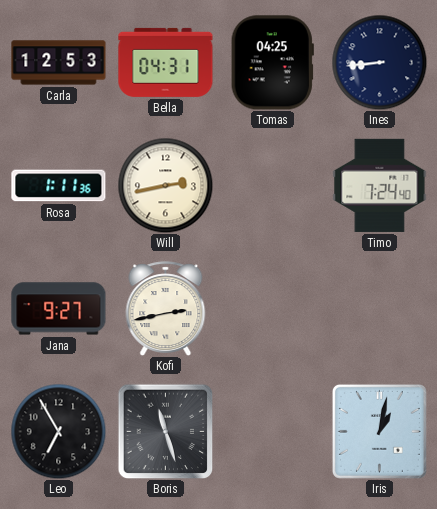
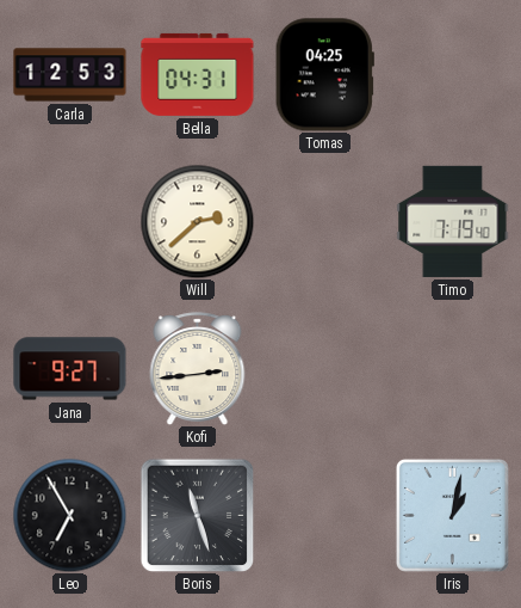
Ines: 8:44 -> none (379, 62)
Rosa: 1:11 -> none (59, 186)
Will: 2:43 -> 2:38 (197, 221)
Timo: 7:24 -> 7:19 (453, 221)
Kofi: 2:43 -> 2:44 (198, 368)
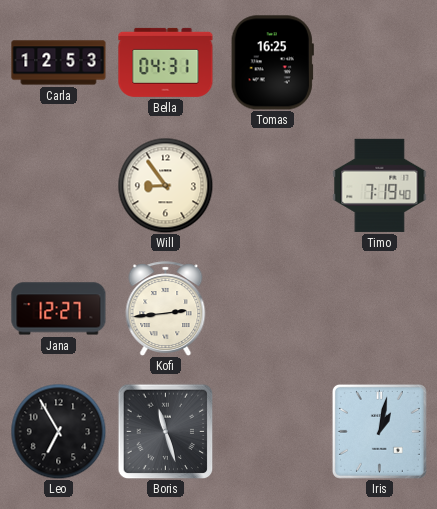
Tomas: 04:25 -> 16:25 (272, 63)
Will: 2:38 -> 8:54 (165, 185)
Jana: 9:27 -> 12:27 (59, 309)
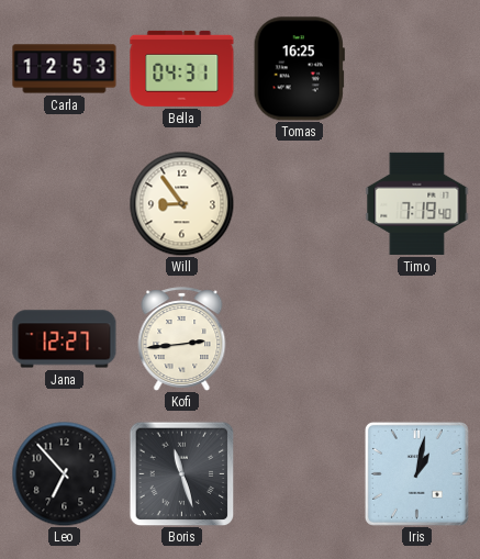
Leo: 6:55 -> 6:53 (64, 473)
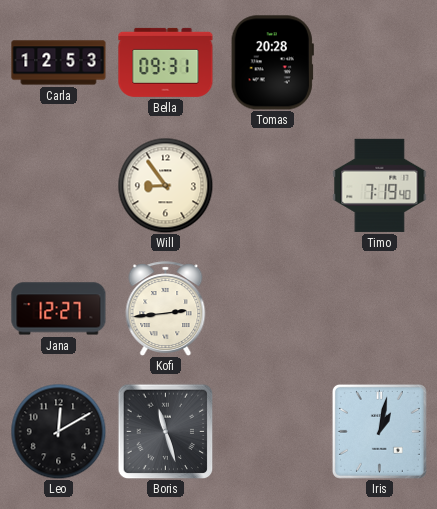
Bella: 04:31 -> 09:31 (166, 62)
Tomas: 16:25 -> 20:28 (272, 63)
Leo: 6:53 -> 12:10 (58, 431)
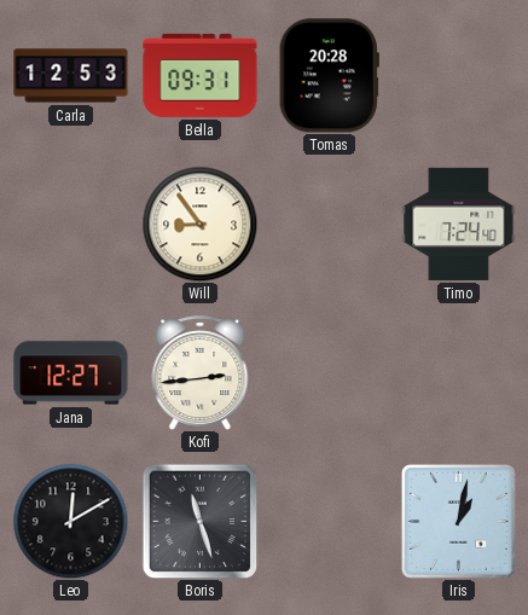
Timo: 7:19 -> 7:24 (459, 224)
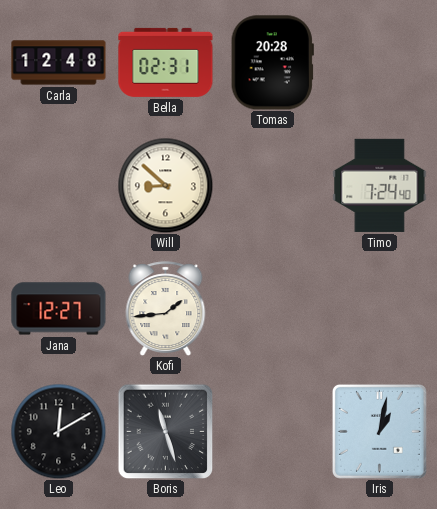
Carla: 12:53 -> 12:48 (59, 63)
Bella: 09:31 -> 02:31 (166, 62)
Will: 8:54 -> 8:52 (165, 185)
Kofi: 2:44 -> 1:44 (166, 308)
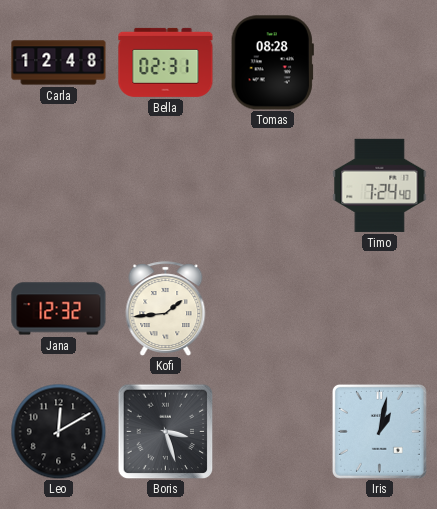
Tomas: 20:28 -> 08:28 (272, 63)
Will: 8:52 -> none (165, 185)
Jana: 12:27 -> 12:32 (59, 309)
Boris: 11:27 -> 3:27 (165, 431)
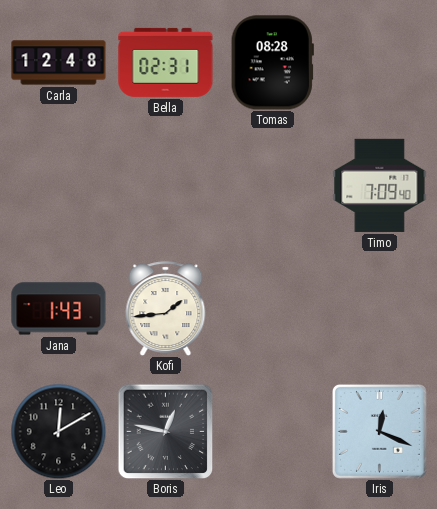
Timo: 7:24 -> 7:09 (380, 185)
Jana: 12:32 -> 1:43 (59, 309)
Boris: 3:27 -> 12:47 (165, 431)
Iris: 1:02 -> 12:19 (379, 431)
